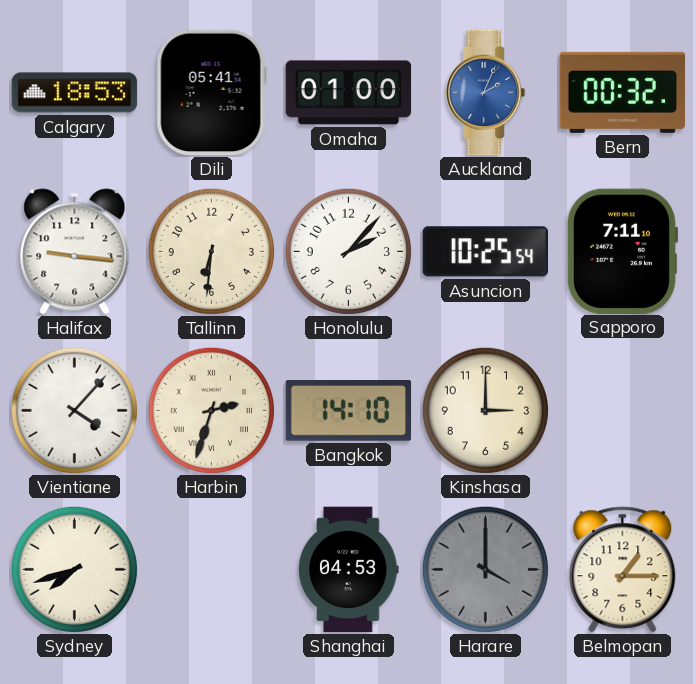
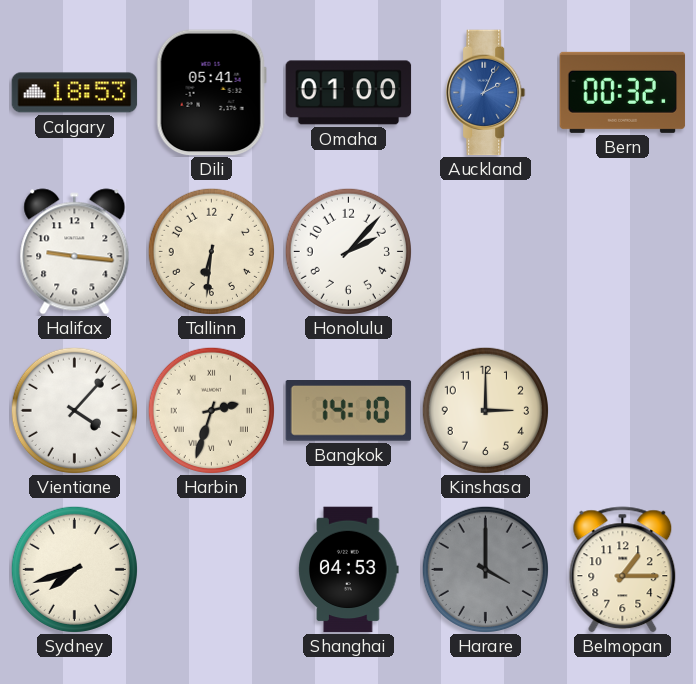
Asuncion: 10:25 -> none (486, 252)
Sapporo: 7:11 -> none (622, 251)
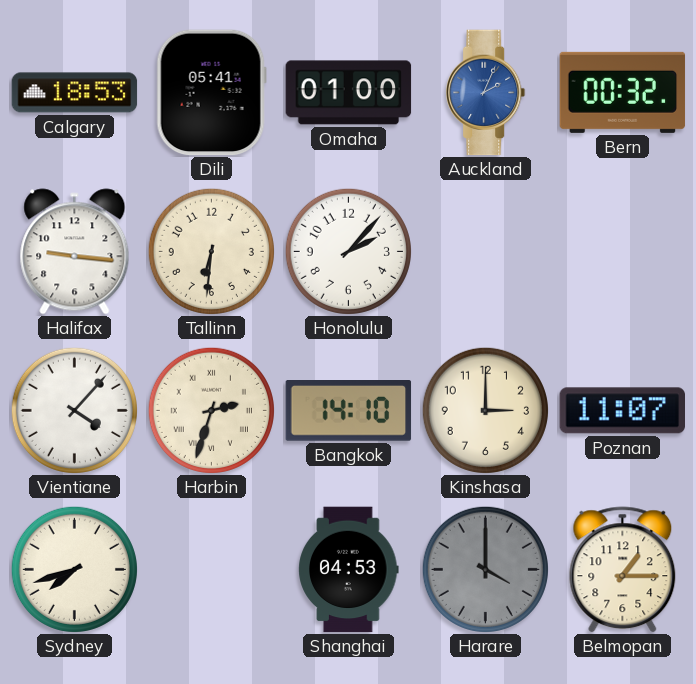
Poznan: none -> 11:07 (622, 411)
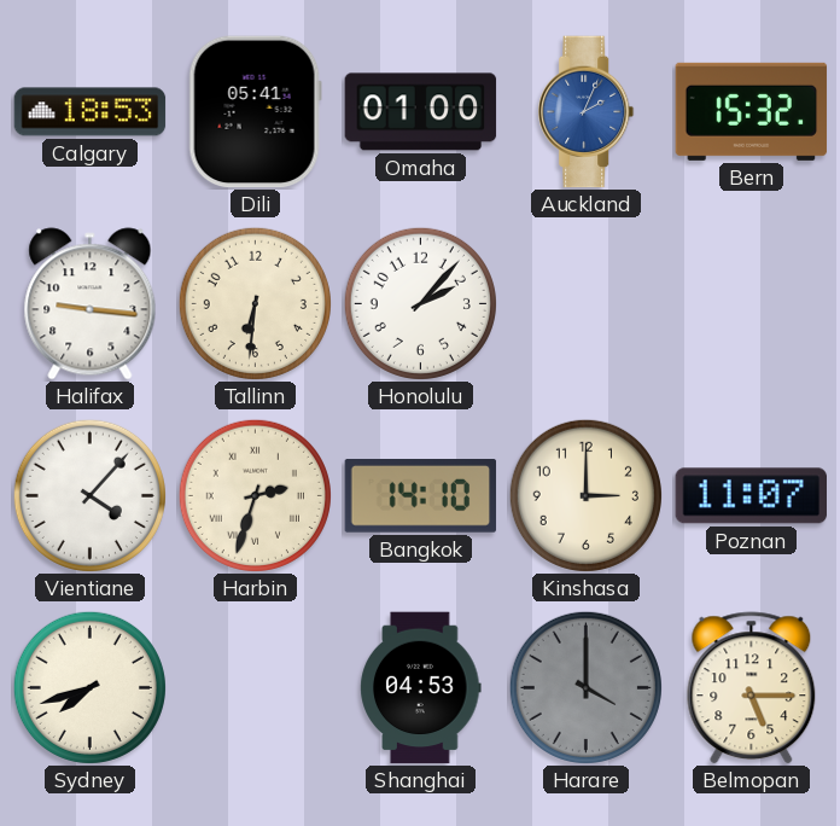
Bern: 00:32 -> 15:32 (752, 111)
Belmopan: 1:15 -> 5:15 (752, 688)
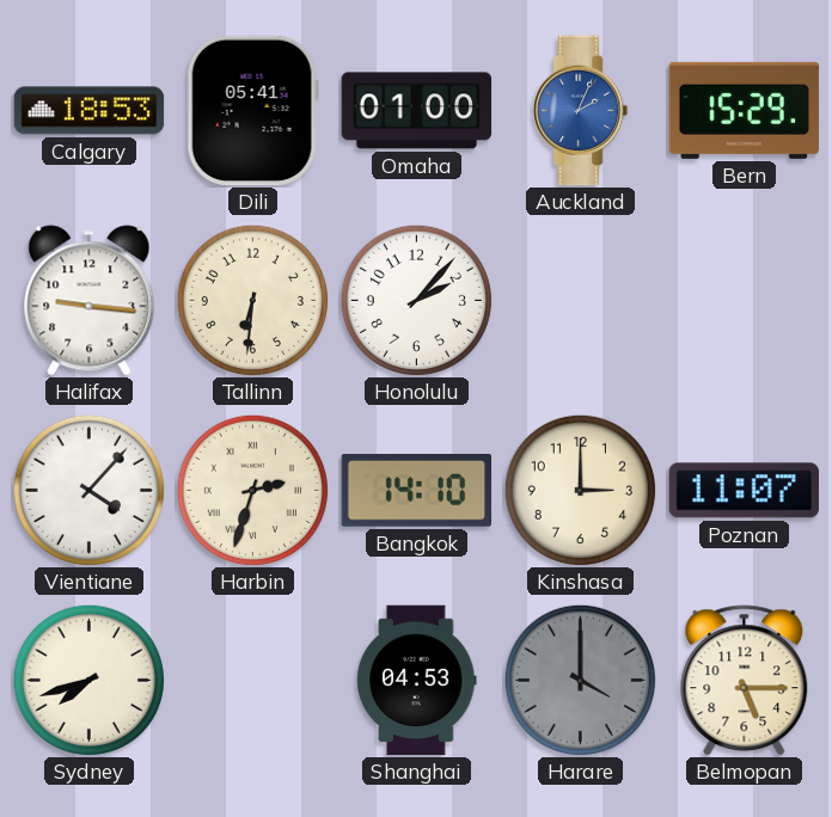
Bern: 15:32 -> 15:29 (745, 110)
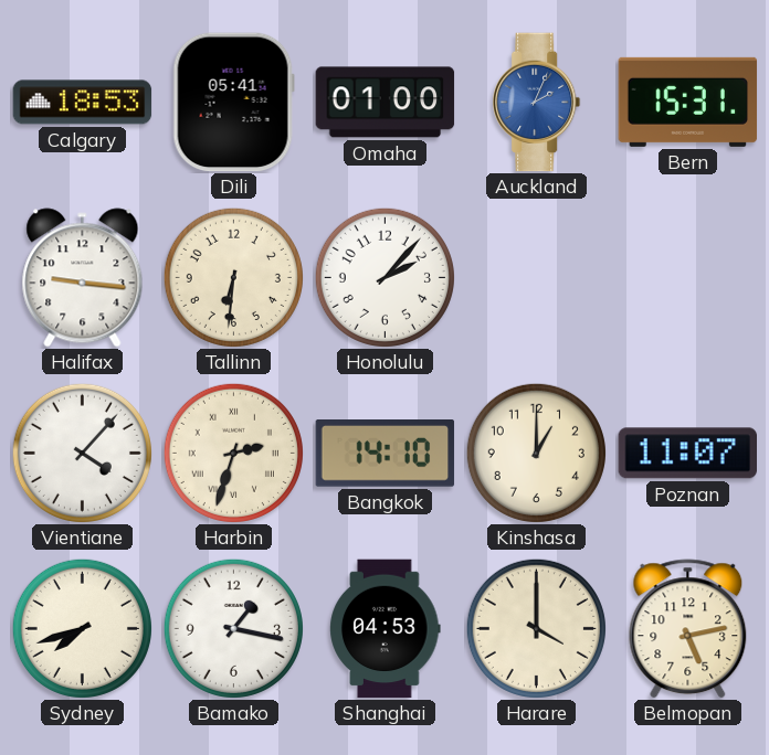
Bern: 15:29 -> 15:31 (688, 102)
Kinshasa: 3:00 -> 1:00 (536, 453)
Bamako: none -> 1:17 (233, 628)
Harare dial: grey -> cream (536, 628)
Belmopan: 5:15 -> 5:13 (688, 629)
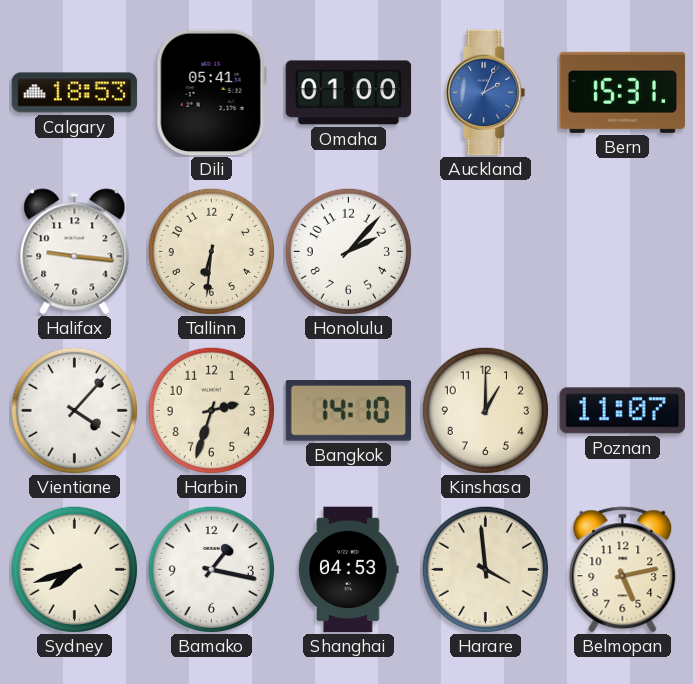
Harbin numerals: Roman -> Arabic (211, 410)
Harare: 4:00 -> 3:59 (485, 569)
